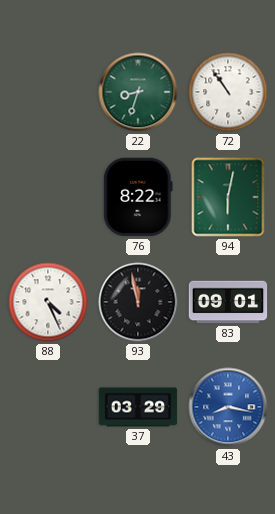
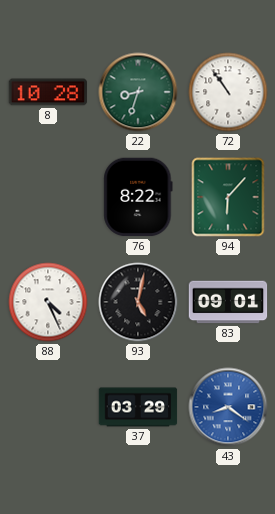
8: none -> 10:28 (48, 92)
94: 6:02 -> 6:07 (228, 197)
93: 11:58 -> 5:02 (138, 302)
43: 8:17 -> 8:21 (228, 407)
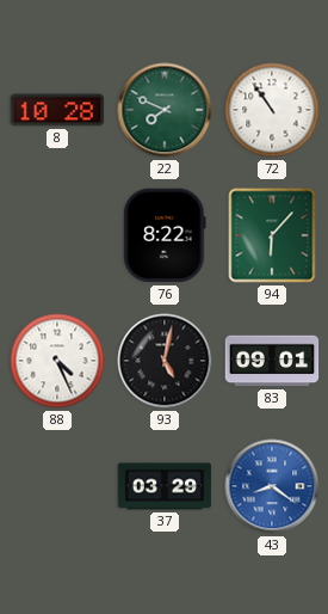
22: 8:33 -> 7:49 (165, 110)
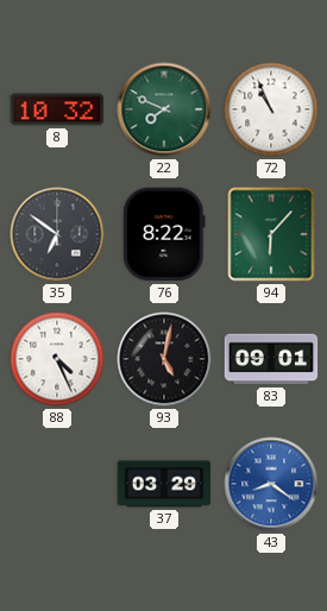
8: 10:28 -> 10:32 (57, 109)
72: 10:54 -> 10:56 (271, 109)
35: none -> 6:51 (57, 234)
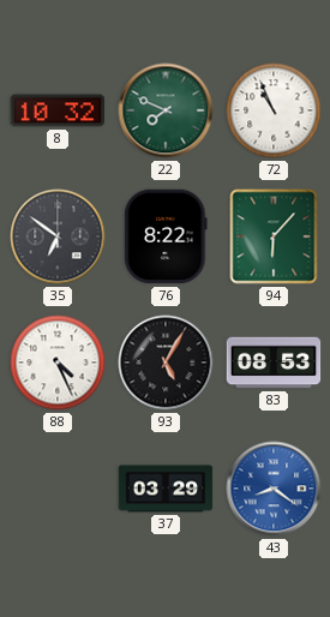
93: 5:02 -> 5:05 (166, 363)
83: 09:01 -> 08:53 (274, 363)
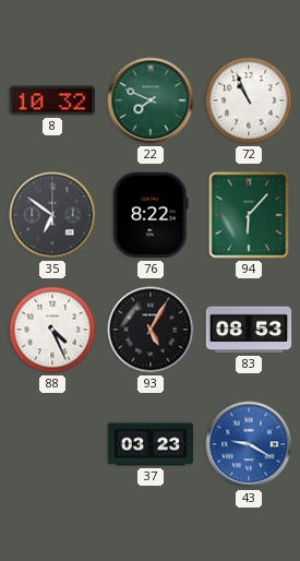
37: 03:29 -> 03:23 (151, 444)
43: 8:21 -> 9:20 (249, 444)
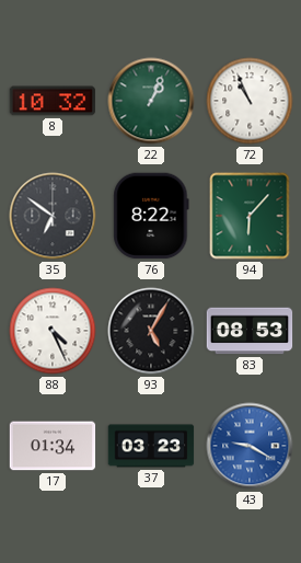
22: 7:49 -> 1:04 (151, 101)
17: none -> 01:34 (53, 446)
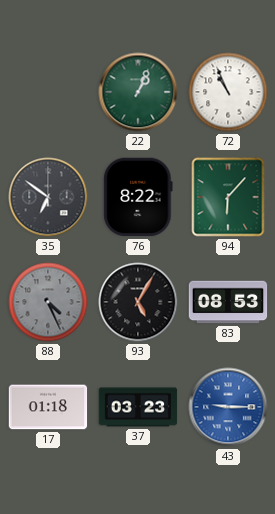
8: 10:32 -> none (53, 101)
88 dial: white -> grey (48, 302)
17: 01:34 -> 01:18 (48, 407)
43: 9:20 -> 9:15 (228, 407)
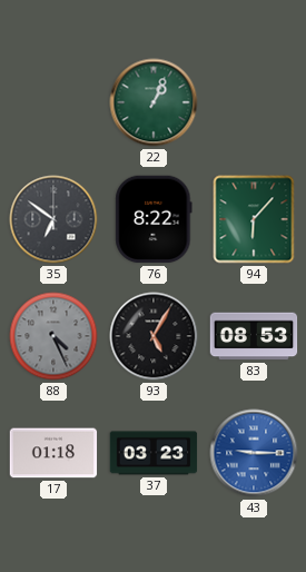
72: 10:56 -> none (228, 92)
